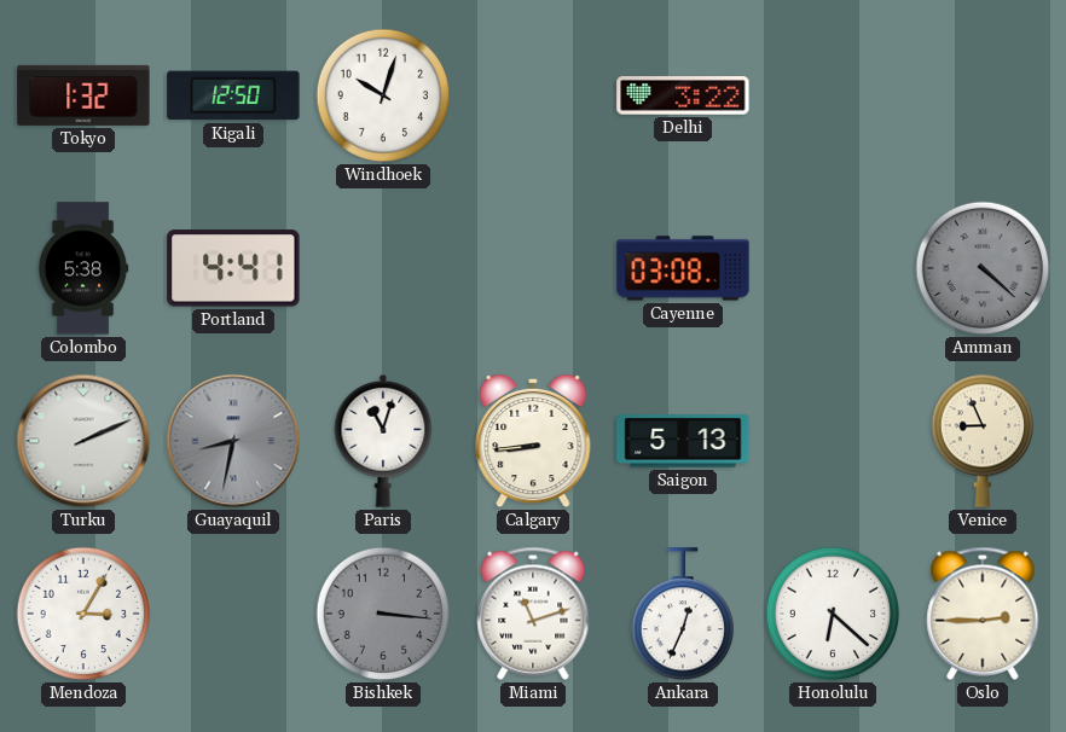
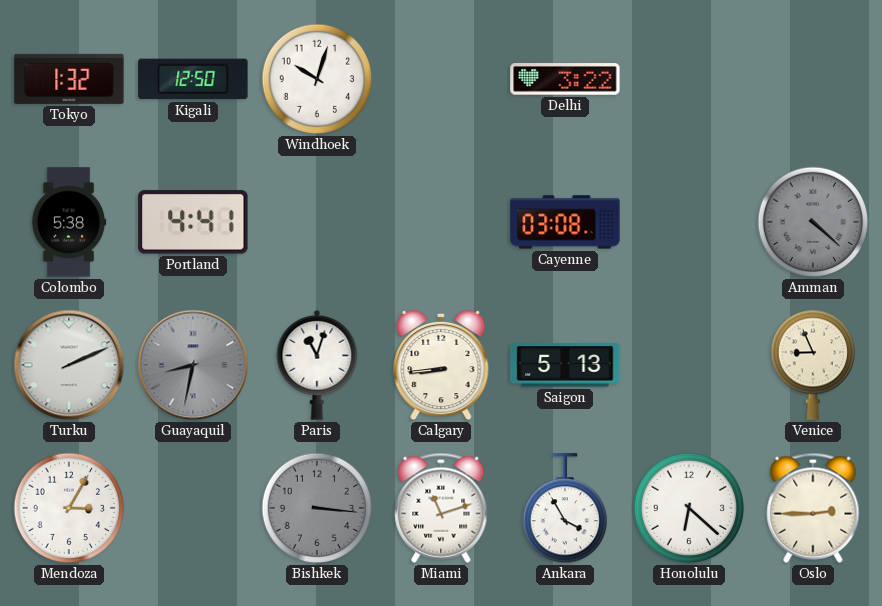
Ankara: 12:34 -> 3:55 (564, 509)
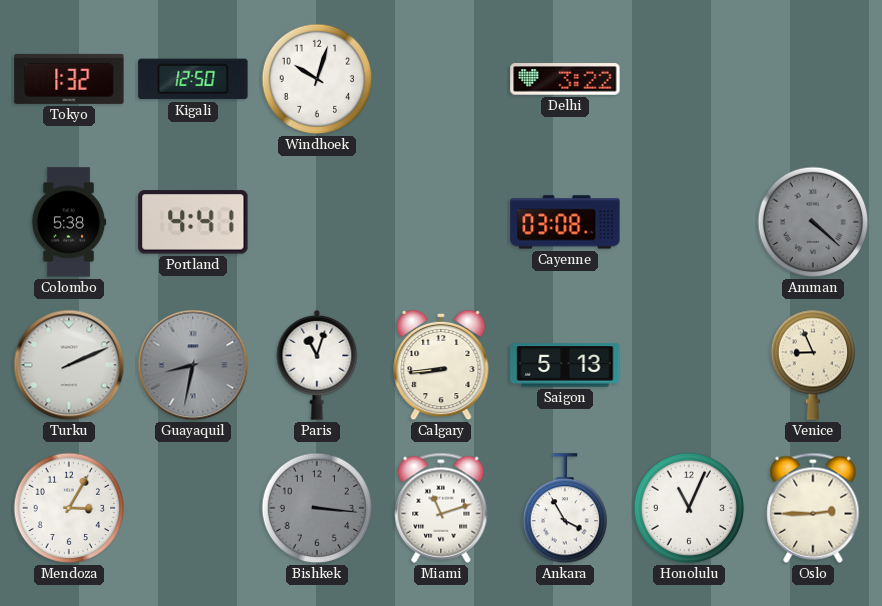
Honolulu: 6:22 -> 11:04 (689, 508)
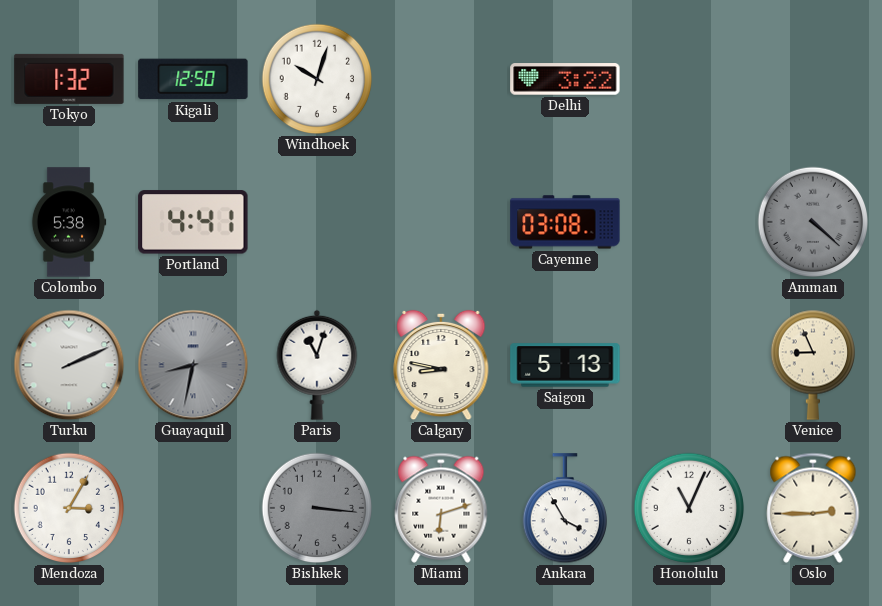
Calgary: 8:44 -> 8:47 (441, 365)
Miami: 11:12 -> 6:12 (441, 508)
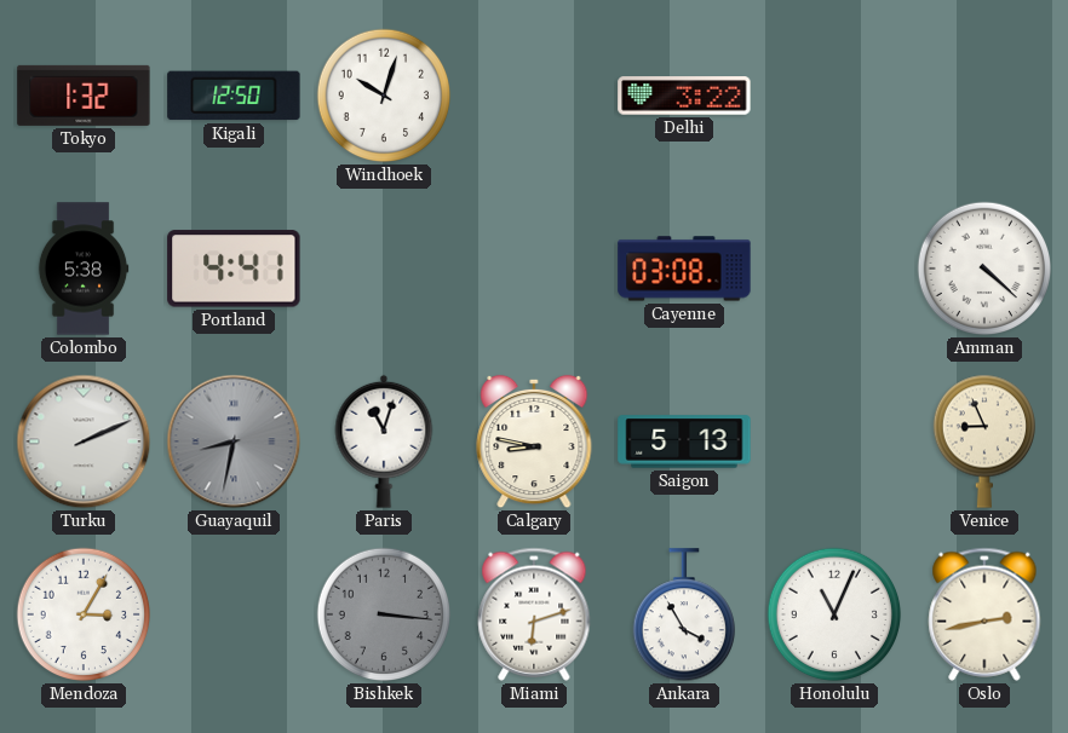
Amman dial: grey -> white (984, 269)
Oslo: 2:45 -> 2:43 (984, 614)
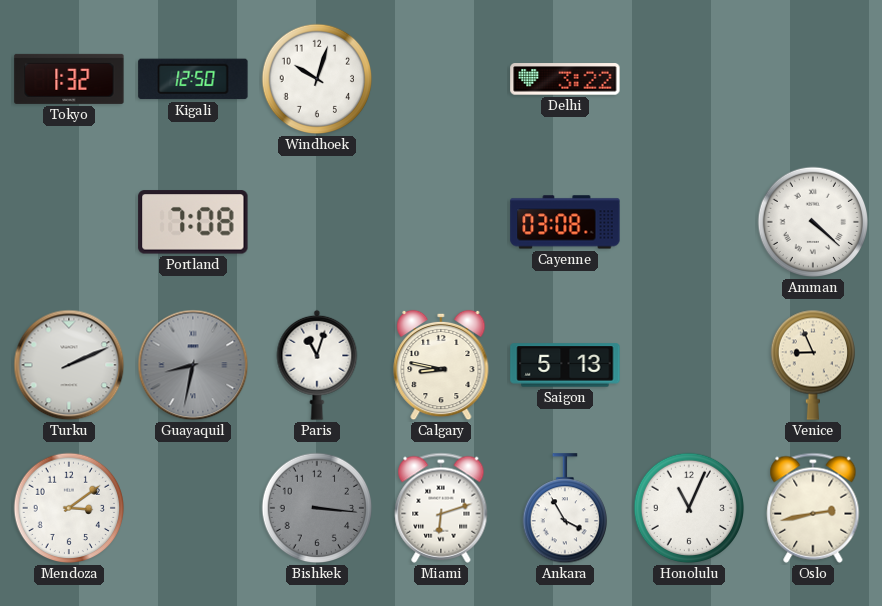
Colombo: 5:38 -> none (84, 269)
Portland: 4:41 -> 7:08 (193, 222)
Mendoza: 3:05 -> 3:09 (69, 508)
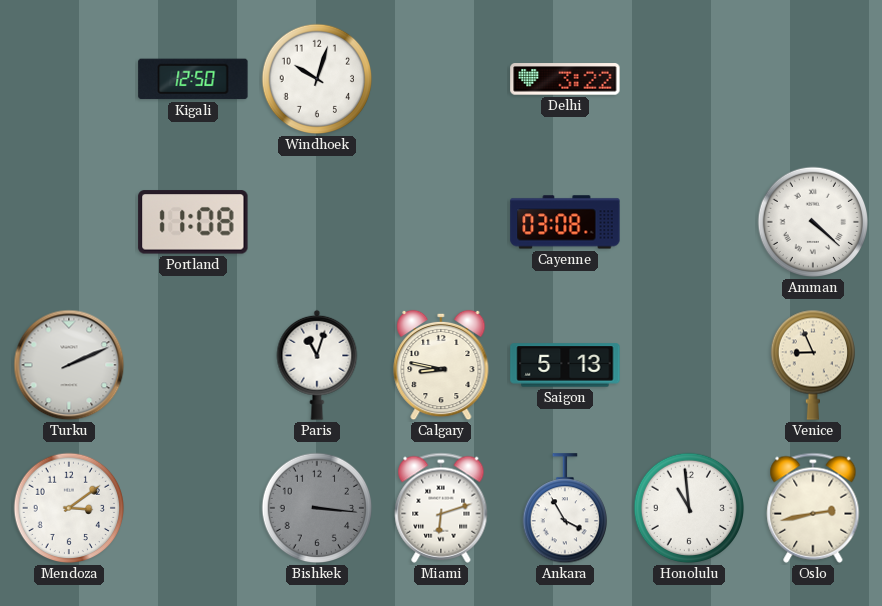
Tokyo: 1:32 -> none (69, 79)
Portland: 7:08 -> 11:08 (193, 222)
Guayaquil: 8:32 -> none (193, 365)
Honolulu: 11:04 -> 10:59 (689, 508)
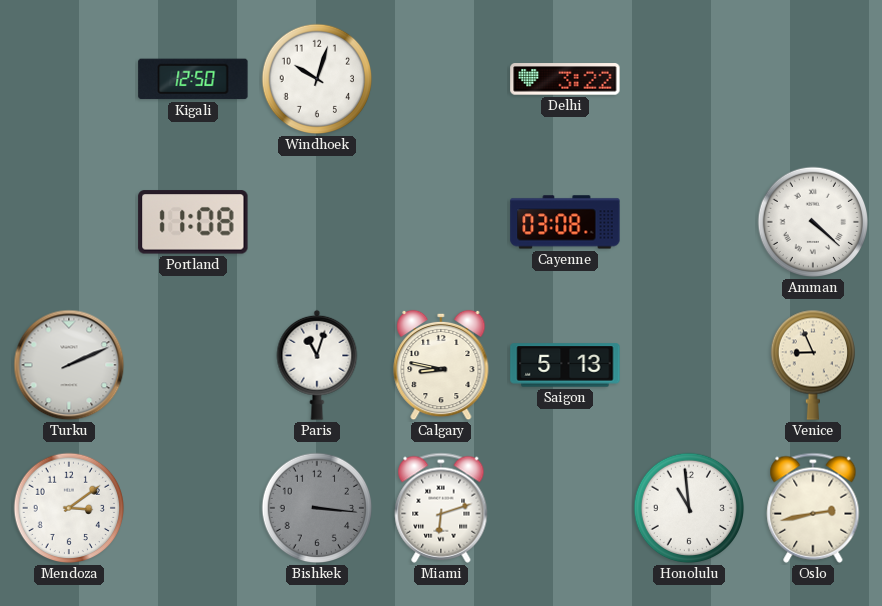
Ankara: 3:55 -> none (564, 509)
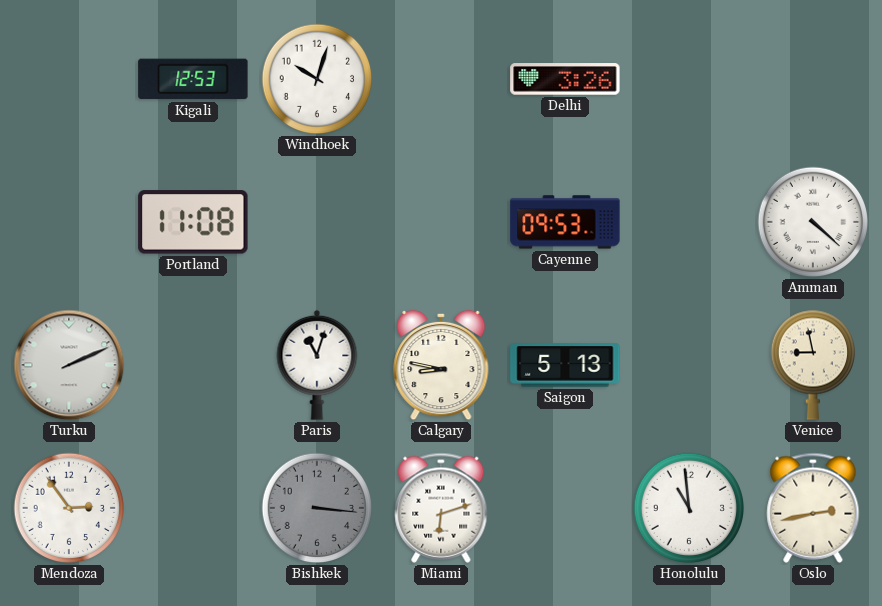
Kigali: 12:50 -> 12:53 (193, 79)
Delhi: 3:22 -> 3:26 (565, 79)
Cayenne: 03:08 -> 09:53 (565, 222)
Venice: 8:56 -> 8:58 (812, 365)
Mendoza: 3:09 -> 2:54 (69, 508)
